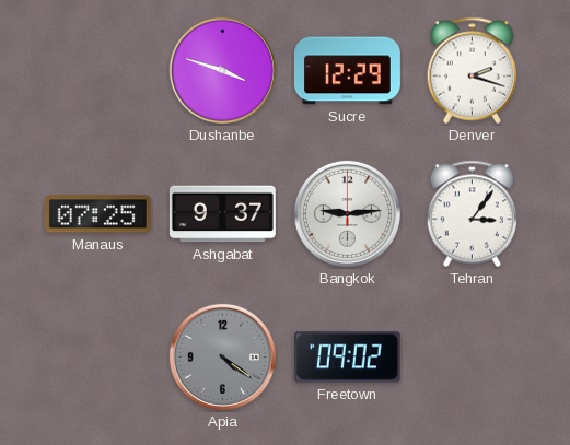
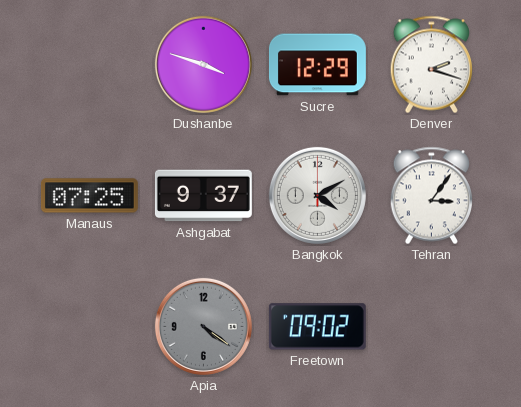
Bangkok: 9:14 -> 4:10 (317, 195)
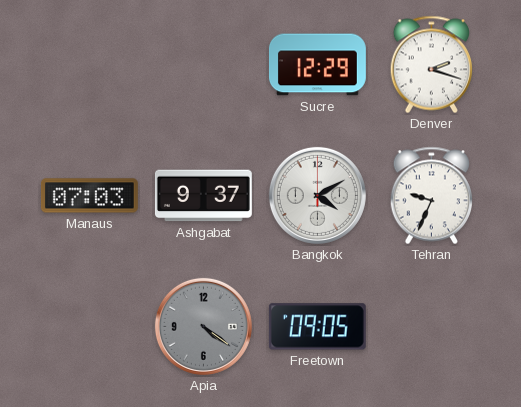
Dushanbe: 3:48 -> none (203, 64)
Manaus: 07:25 -> 07:03 (89, 196)
Tehran: 3:06 -> 9:34 (431, 196)
Freetown: 09:02 -> 09:05 (317, 327)
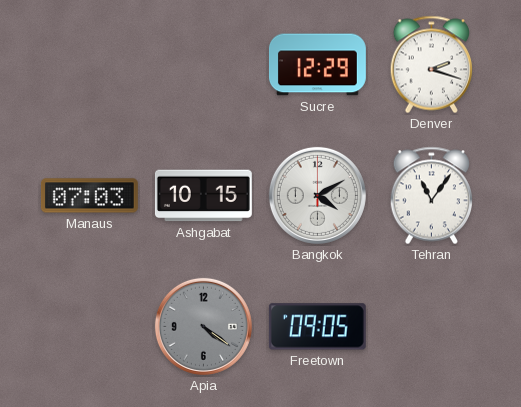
Ashgabat: 9:37 -> 10:15 (203, 196)
Tehran: 9:34 -> 11:06 (431, 196)
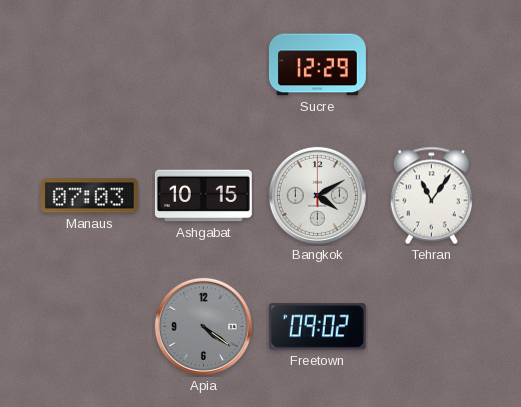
Denver: 2:18 -> none (431, 65)
Freetown: 09:05 -> 09:02 (317, 327)
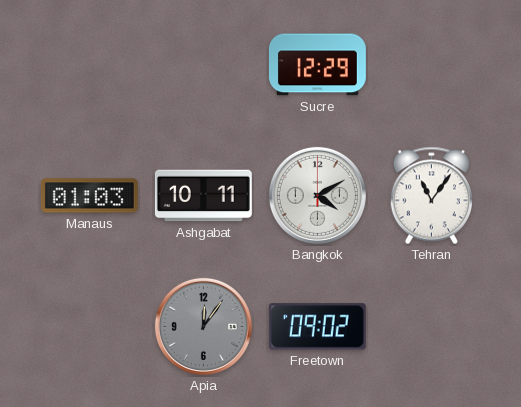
Manaus: 07:03 -> 01:03 (89, 196)
Ashgabat: 10:15 -> 10:11 (203, 196)
Apia: 4:21 -> 12:06 (203, 326)
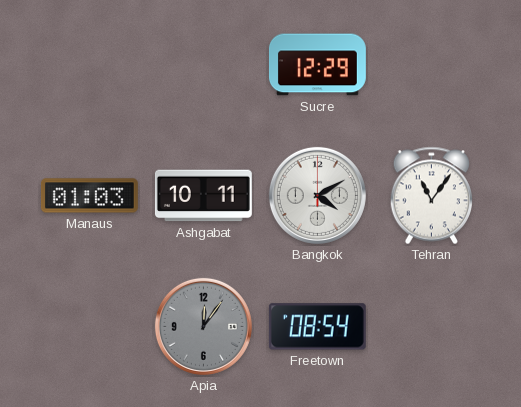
Freetown: 09:02 -> 08:54 (317, 327)
